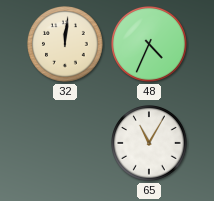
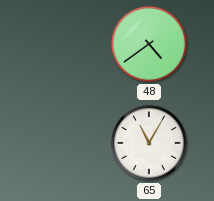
32: 12:01 -> none (66, 45)
48: 4:34 -> 4:39 (150, 45)
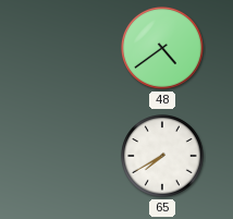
65: 11:05 -> 7:40 (163, 157)
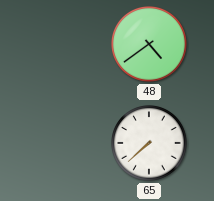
65: 7:40 -> 7:38 (150, 144)
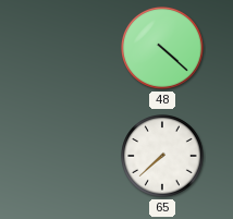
48: 4:39 -> 4:22 (163, 49)
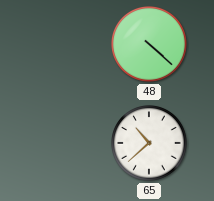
65: 7:38 -> 10:38 (150, 144)
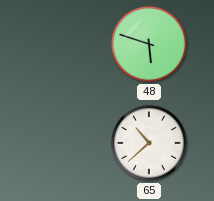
48: 4:22 -> 5:48 (150, 45)
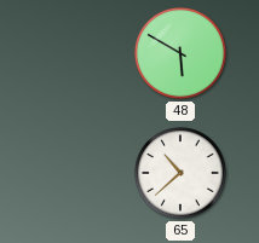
48: 5:48 -> 5:50 (182, 54)
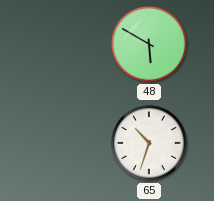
65: 10:38 -> 10:33 (150, 144)
